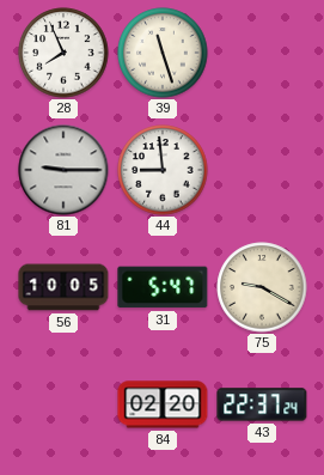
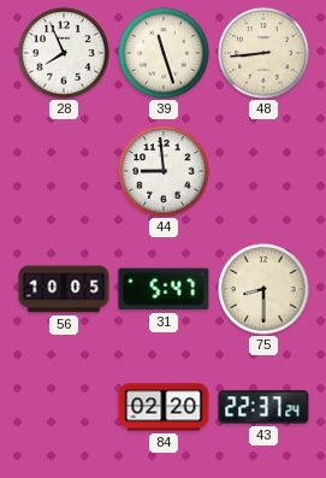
48: none -> 8:44 (263, 53)
81: 9:15 -> none (63, 170)
75: 9:20 -> 8:30 (263, 289)
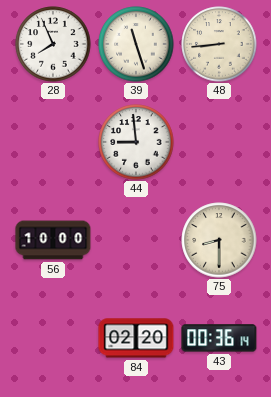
56: 10:05 -> 10:00 (53, 240)
31: 5:47 -> none (164, 289)
43: 22:37 -> 00:36 (219, 338)
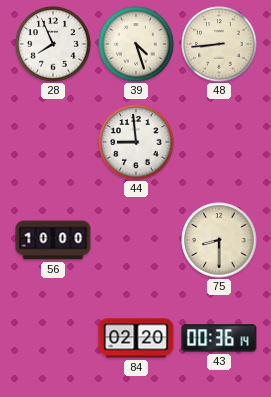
39: 11:27 -> 4:27 (136, 44)
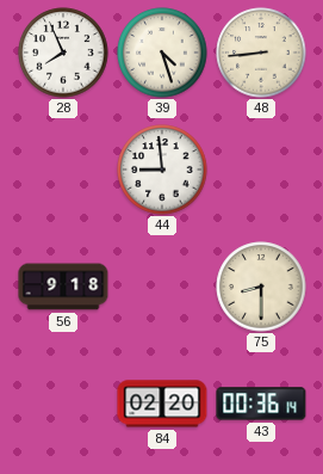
56: 10:00 -> 9:18 (63, 287)
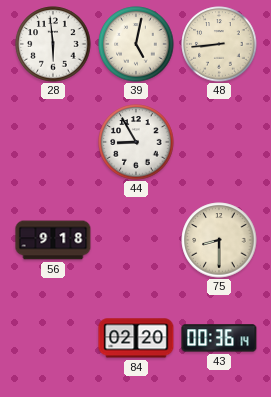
28: 7:56 -> 5:59 (53, 44)
39: 4:27 -> 5:02 (136, 44)
44: 8:59 -> 8:55 (136, 142)
